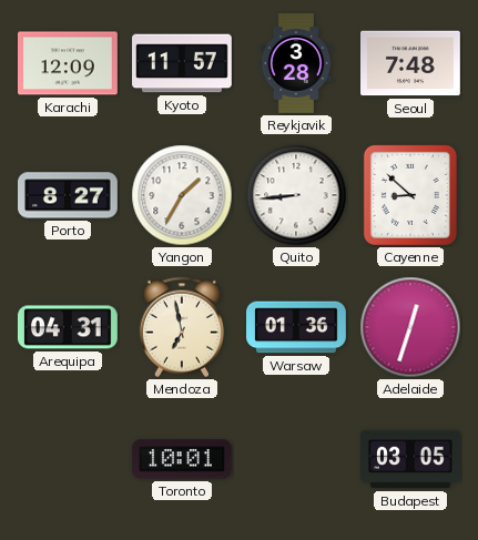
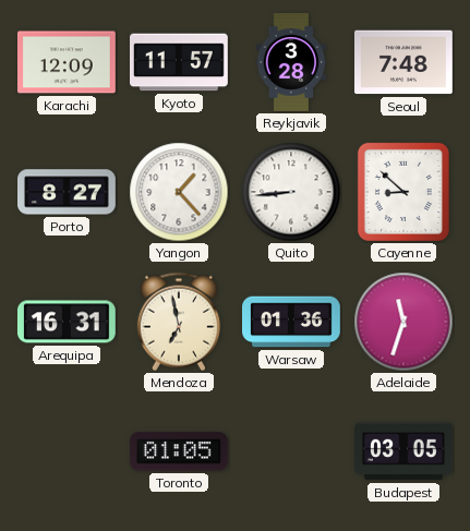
Yangon: 1:35 -> 1:23 (179, 192)
Arequipa: 04:31 -> 16:31 (67, 322)
Adelaide: 12:33 -> 11:33 (403, 322)
Toronto: 10:01 -> 01:05 (179, 451)
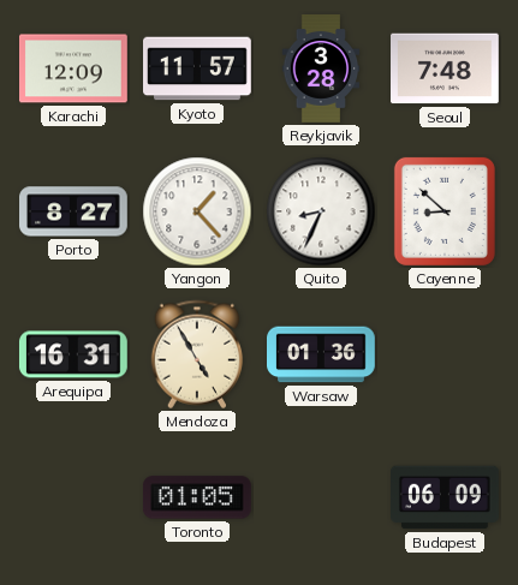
Quito: 8:44 -> 8:34 (321, 211)
Mendoza: 6:58 -> 4:55 (197, 354)
Adelaide: 11:33 -> none (403, 322)
Budapest: 03:05 -> 06:09 (446, 497)
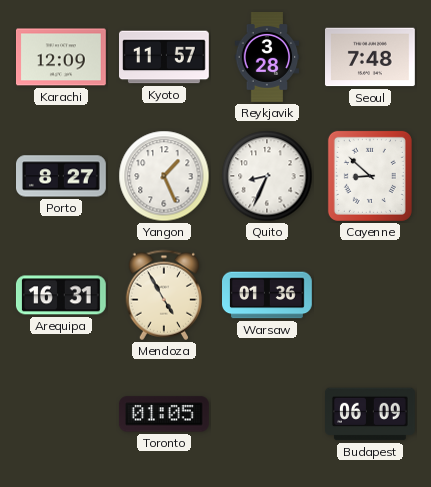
Yangon: 1:23 -> 1:26 (164, 176)
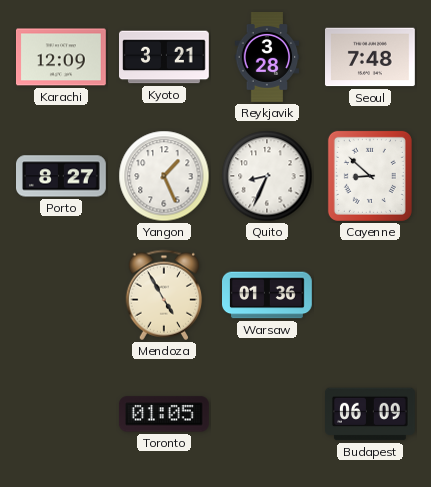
Kyoto: 11:57 -> 3:21 (165, 57)
Arequipa: 16:31 -> none (61, 295)
